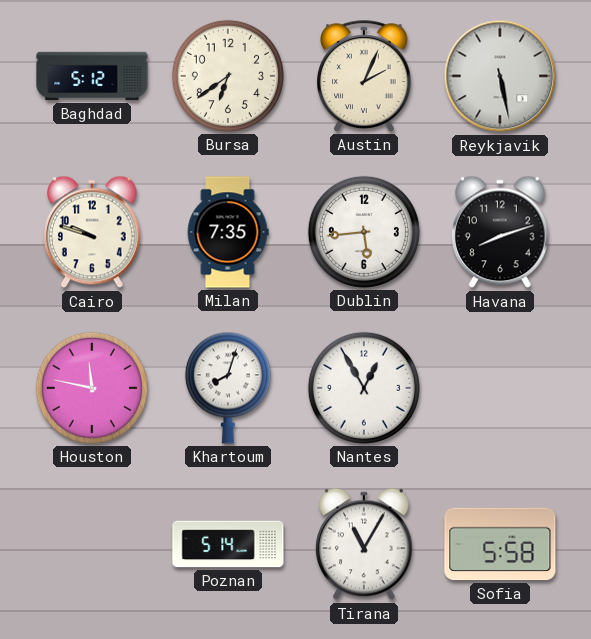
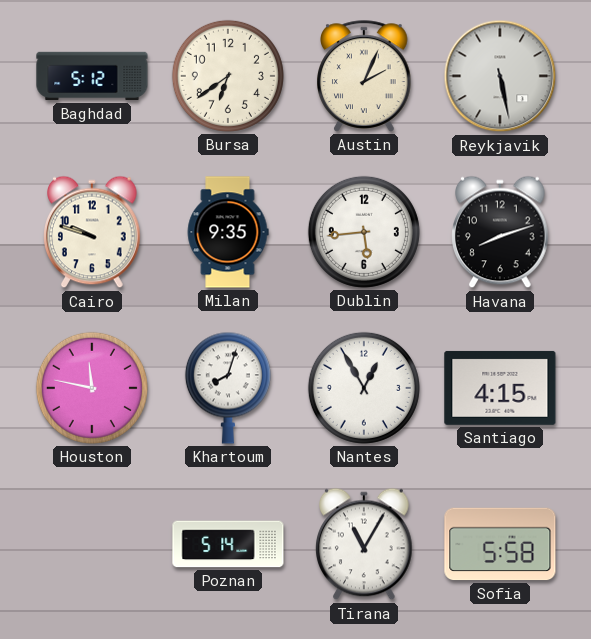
Milan: 7:35 -> 9:35 (228, 232)
Santiago: none -> 4:15 (500, 388)
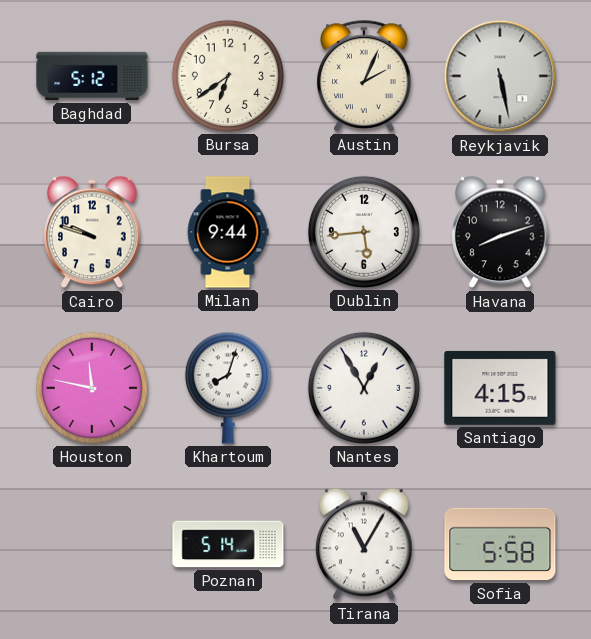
Milan: 9:35 -> 9:44 (228, 232)
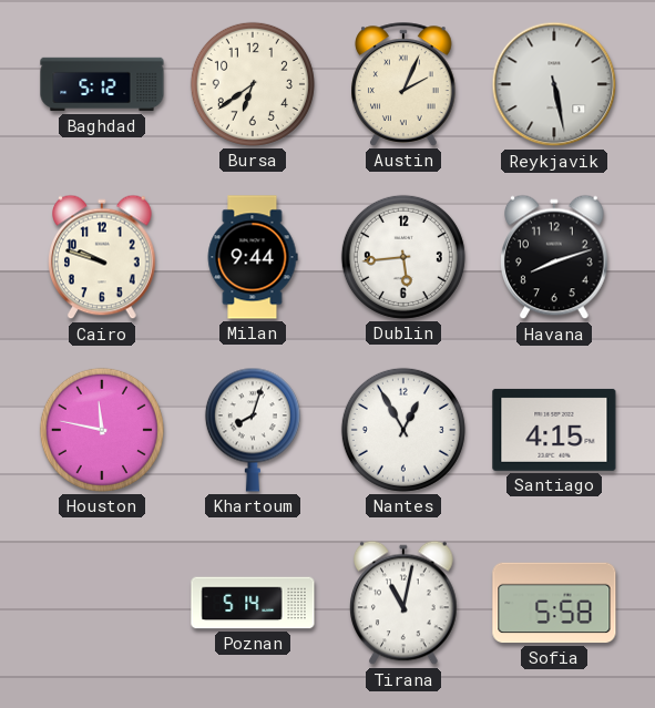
Tirana: 11:05 -> 11:02 (405, 603)
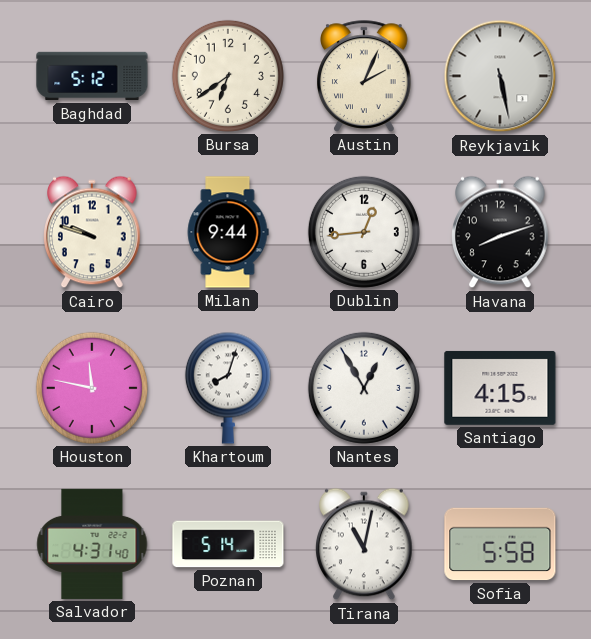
Dublin: 5:44 -> 12:44 (364, 232)
Salvador: none -> 4:31 (92, 544)
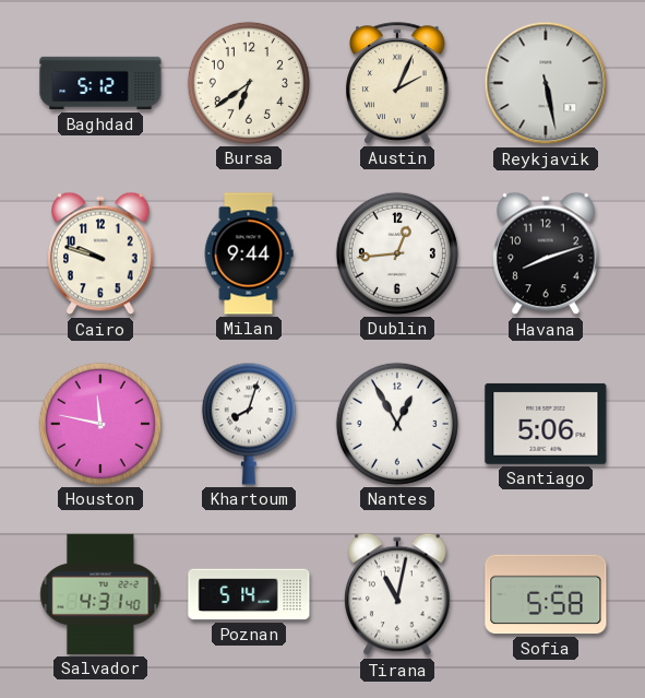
Santiago: 4:15 -> 5:06 (546, 424)
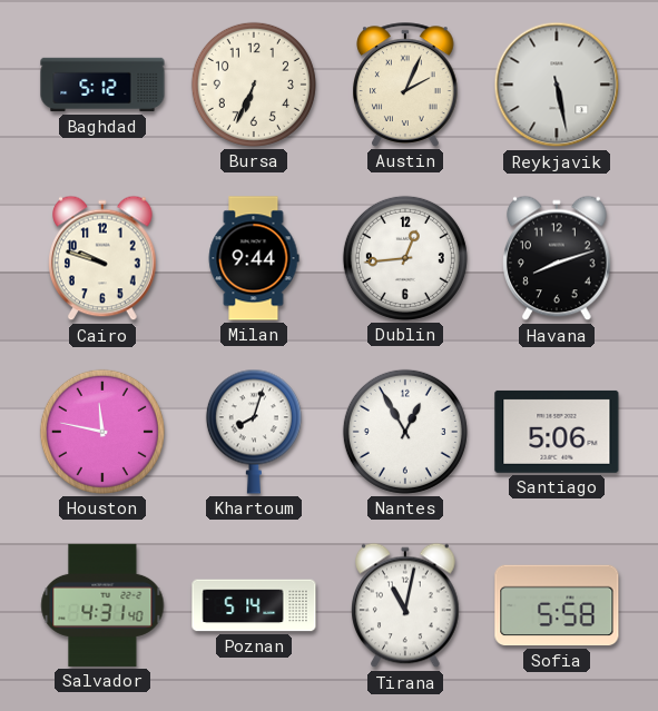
Bursa: 6:39 -> 6:34 (254, 85)
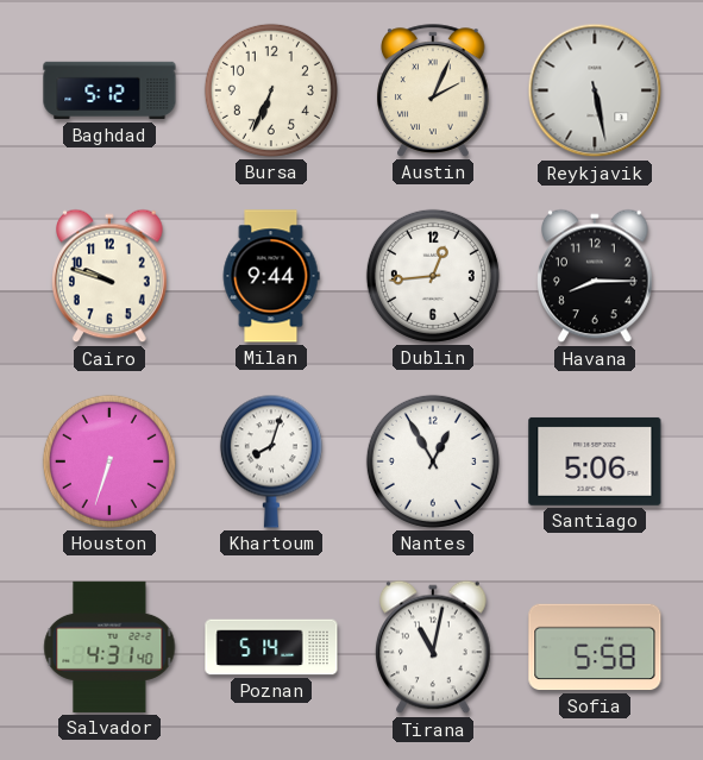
Havana: 8:12 -> 8:15 (596, 276)
Houston: 11:47 -> 6:33 (109, 461)
